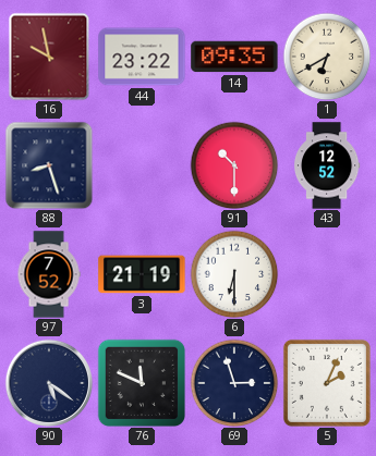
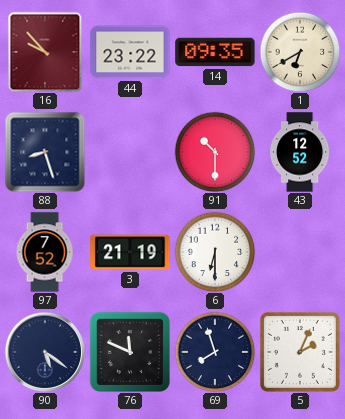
16: 9:58 -> 9:53 (45, 52)
69: 2:57 -> 7:57 (215, 352)
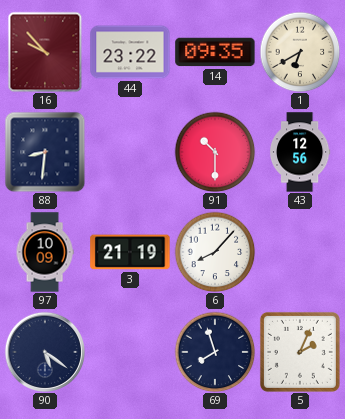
88: 8:27 -> 8:31 (45, 152)
43: 12:52 -> 12:56 (300, 152)
97: 7:52 -> 10:09 (45, 252)
6: 6:30 -> 8:07 (215, 252)
76: 11:49 -> none (129, 351)
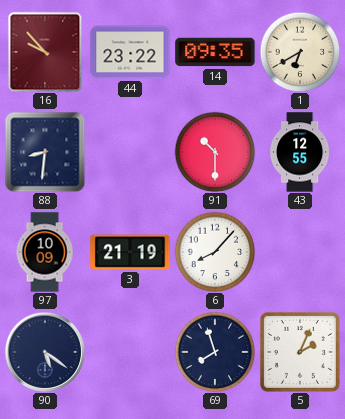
43: 12:56 -> 12:55 (300, 152)
